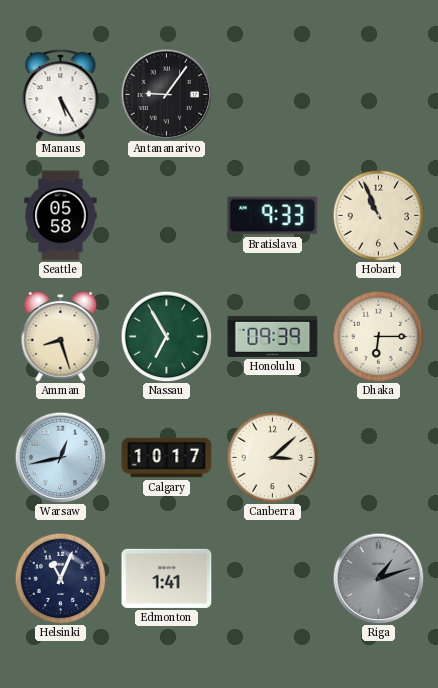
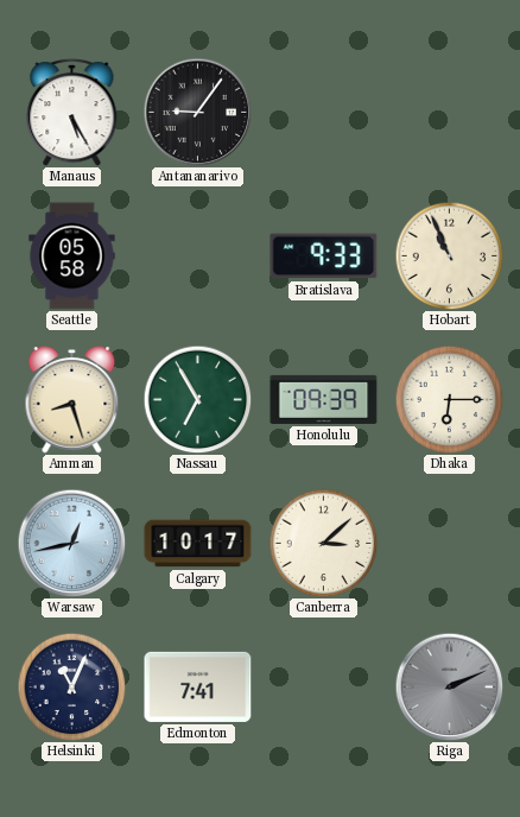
Edmonton: 1:41 -> 7:41 (198, 686)
Riga: 1:12 -> 2:11 (449, 686)
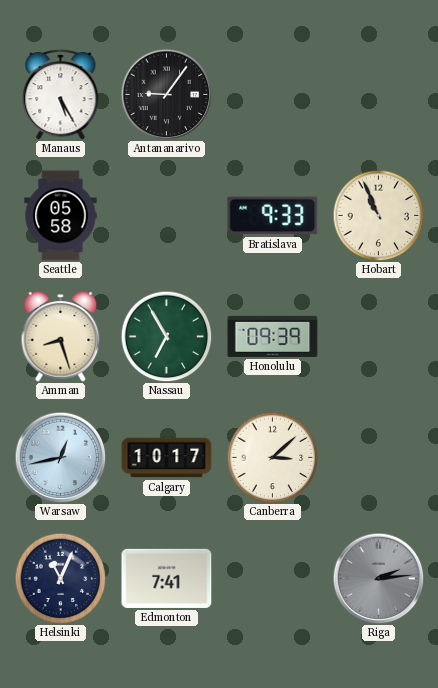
Dhaka: 6:15 -> none (449, 399)
Riga: 2:11 -> 2:14 (378, 578)
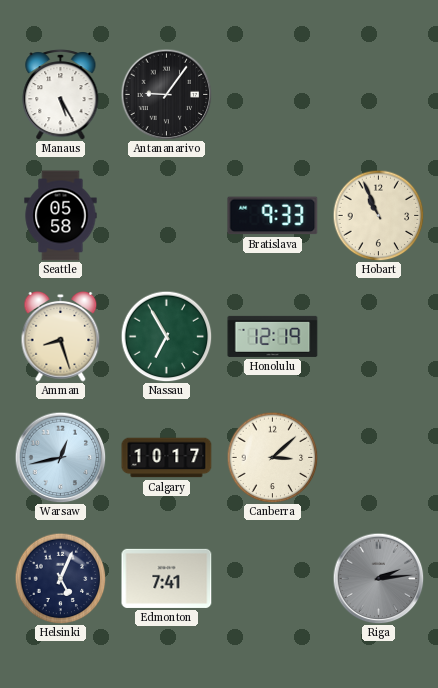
Honolulu: 09:39 -> 12:19 (273, 336)
Helsinki: 11:04 -> 5:04 (60, 578)
